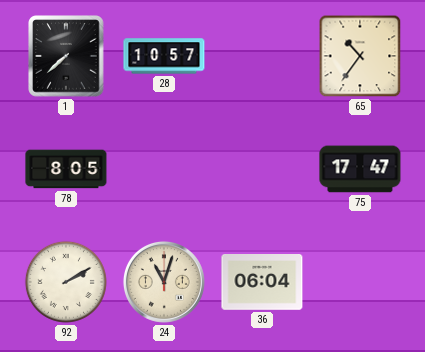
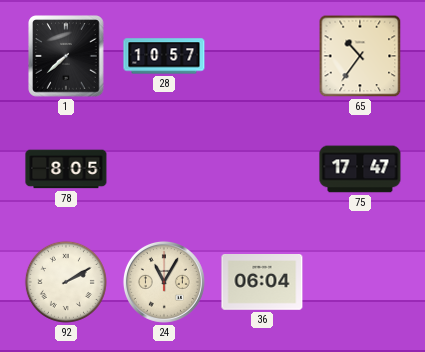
24: 11:03 -> 11:05 (164, 282)
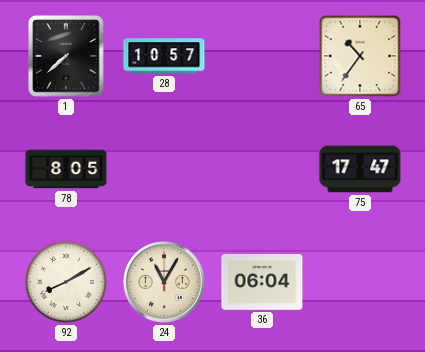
92: 2:10 -> 8:10 (66, 282)
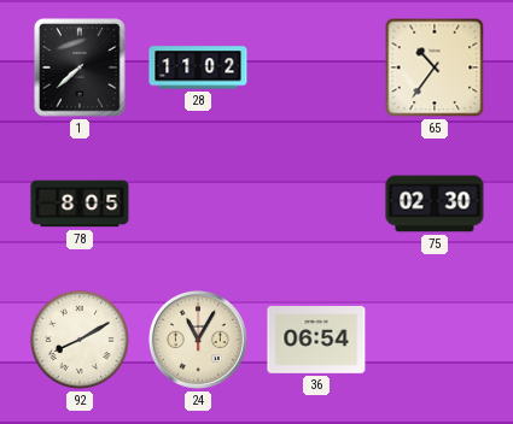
28: 10:57 -> 11:02 (198, 67)
75: 17:47 -> 02:30 (435, 204)
36: 06:04 -> 06:54 (316, 341)
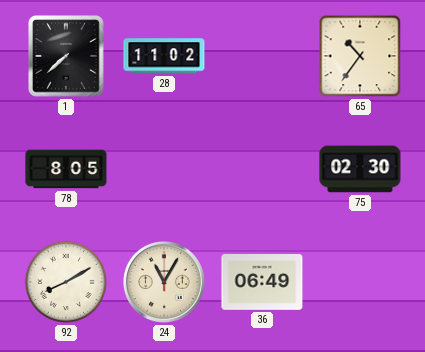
36: 06:54 -> 06:49 (262, 283)
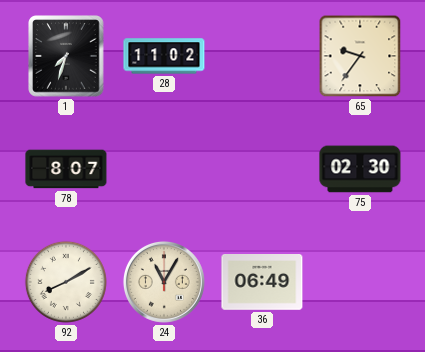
1: 7:38 -> 7:33 (66, 56)
65: 10:36 -> 9:36 (360, 56)
78: 8:05 -> 8:07 (66, 169)
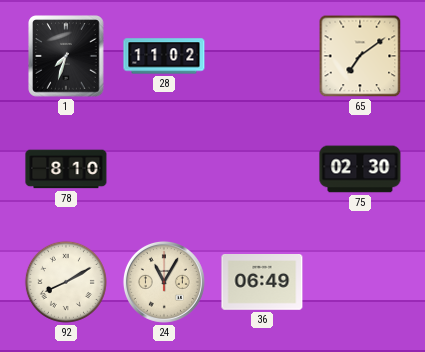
65: 9:36 -> 7:09 (360, 56)
78: 8:07 -> 8:10 (66, 169)
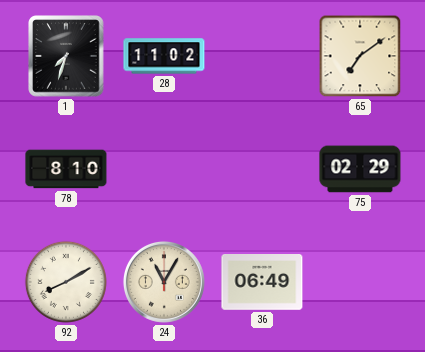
75: 02:30 -> 02:29 (360, 169)
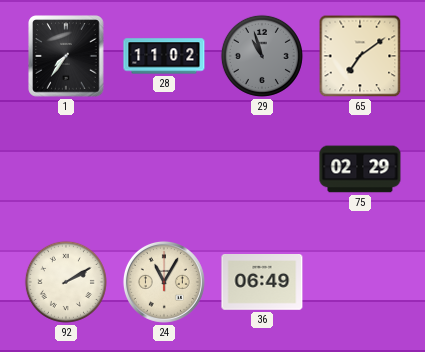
1: 7:33 -> 7:36 (66, 56)
29: none -> 10:57 (262, 56)
78: 8:10 -> none (66, 169)
92: 8:10 -> 2:10 (66, 282)
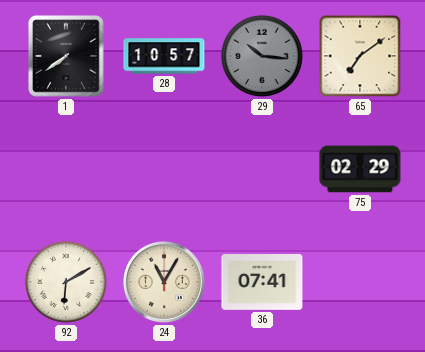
1: 7:36 -> 7:39 (66, 56)
28: 11:02 -> 10:57 (164, 56)
29: 10:57 -> 10:16 (262, 56)
92: 2:10 -> 6:10 (66, 282)
36: 06:49 -> 07:41 (262, 283)
